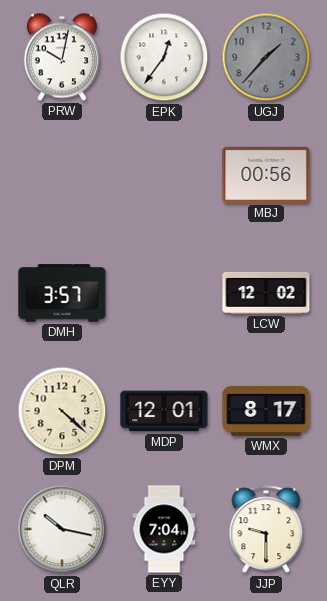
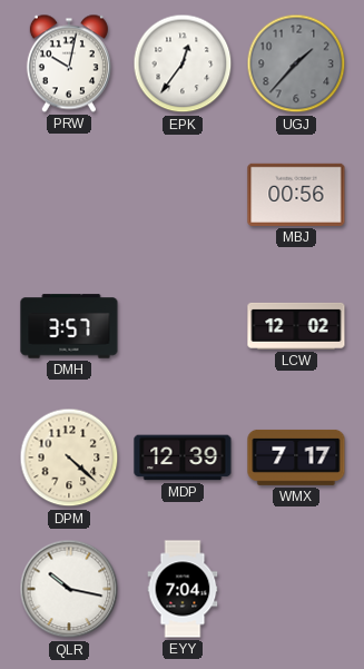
MDP: 12:01 -> 12:39 (183, 458)
WMX: 8:17 -> 7:17 (296, 458)
JJP: 9:30 -> none (266, 530)
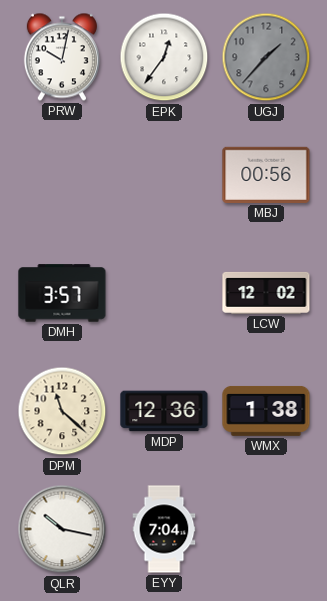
DPM: 4:22 -> 11:22 (62, 411)
MDP: 12:39 -> 12:36 (164, 411)
WMX: 7:17 -> 1:38 (266, 411)
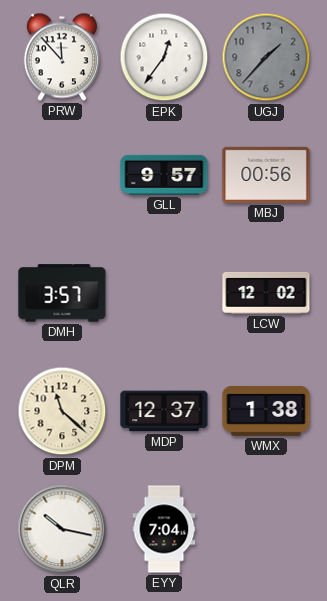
PRW: 10:02 -> 11:53 (62, 57)
GLL: none -> 9:57 (164, 175)
MDP: 12:36 -> 12:37 (164, 411)
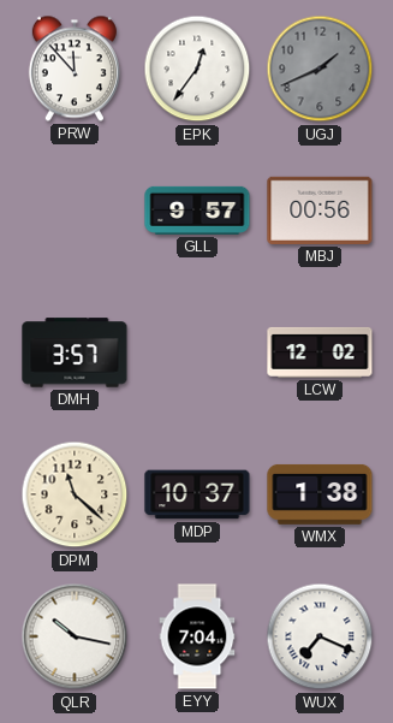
UGJ: 1:37 -> 1:41 (320, 69)
MDP: 12:37 -> 10:37 (197, 494)
WUX: none -> 7:19 (320, 636)
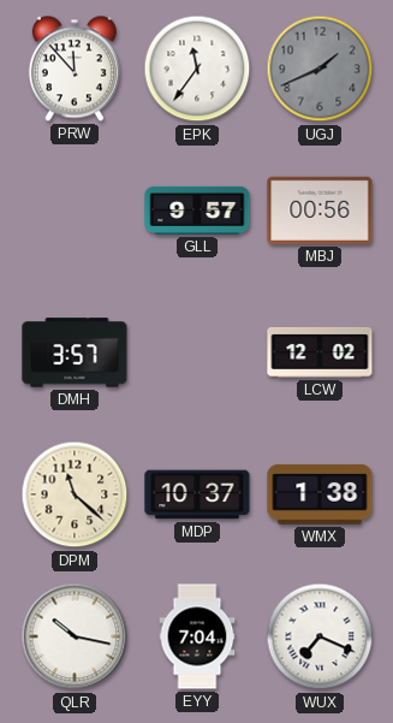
EPK: 12:36 -> 11:36 (197, 69)
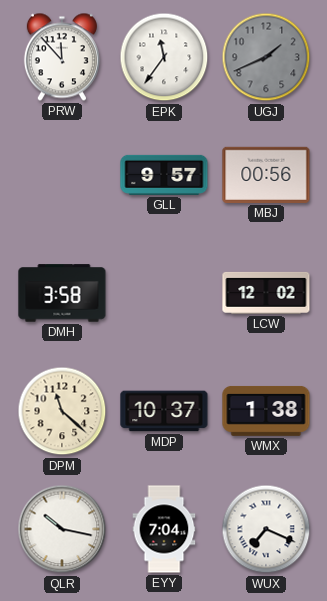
DMH: 3:57 -> 3:58 (62, 293)
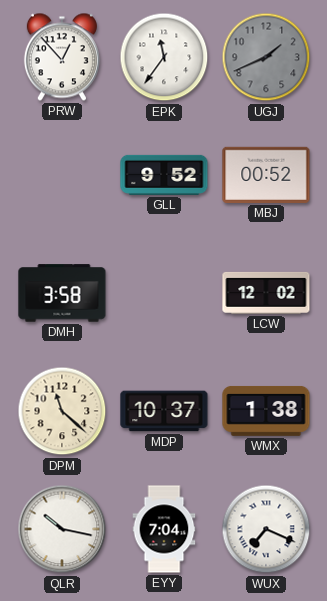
PRW: 11:53 -> 12:53 (62, 57)
GLL: 9:57 -> 9:52 (164, 175)
MBJ: 00:56 -> 00:52 (266, 175)
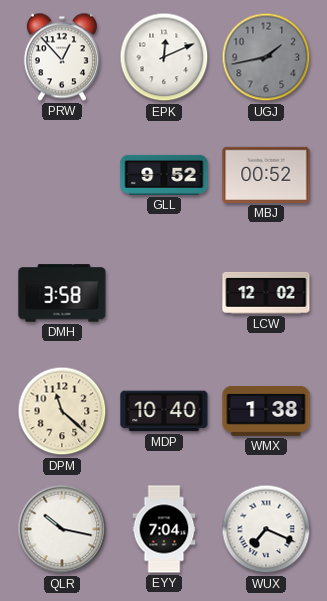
EPK: 11:36 -> 12:11 (164, 57)
UGJ: 1:41 -> 1:43 (266, 57)
MDP: 10:37 -> 10:40 (164, 411)
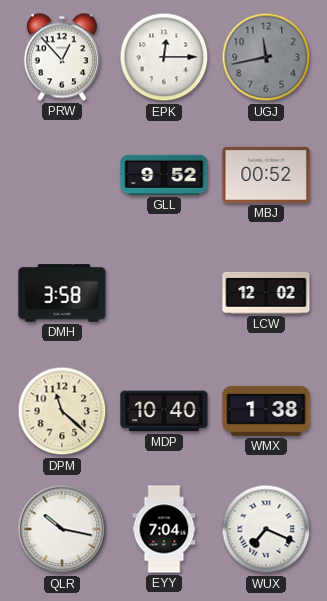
EPK: 12:11 -> 12:15 (164, 57)
UGJ: 1:43 -> 11:43 (266, 57)
